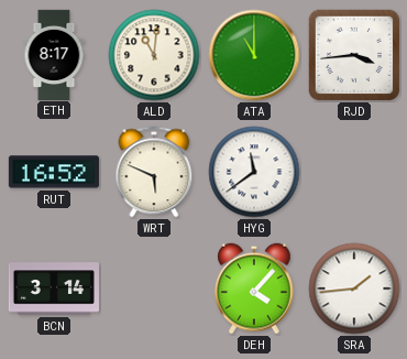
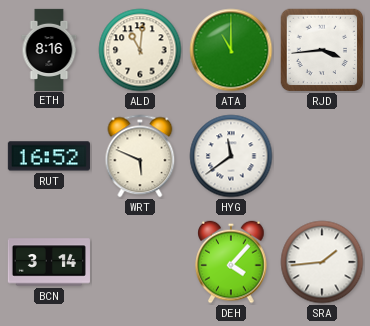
ETH: 8:17 -> 8:16 (49, 49)
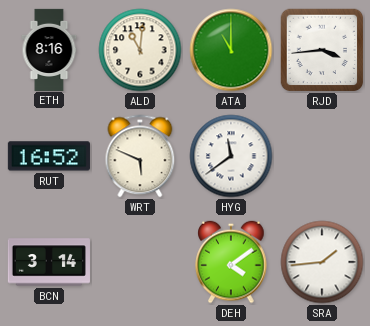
DEH: 4:07 -> 4:09 (231, 262)
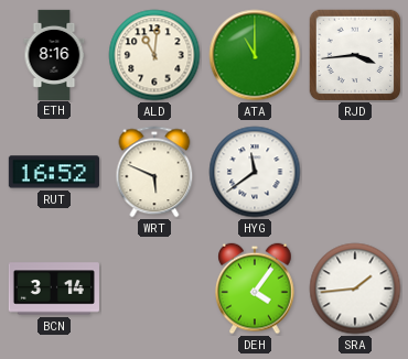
DEH: 4:09 -> 4:06 (255, 289)
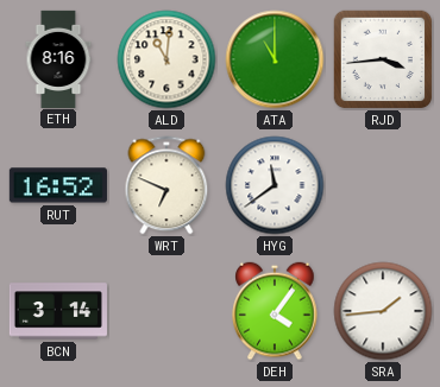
WRT: 5:49 -> 6:49 (166, 185)
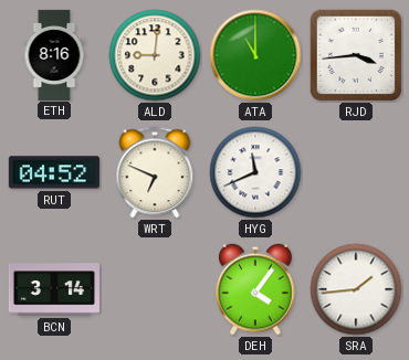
ALD: 11:01 -> 9:01 (155, 55)
RUT: 16:52 -> 04:52 (54, 172)
HYG: 11:39 -> 11:41 (255, 172)
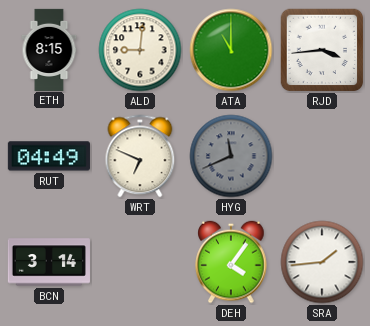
ETH: 8:16 -> 8:15 (49, 49)
RUT: 04:52 -> 04:49 (49, 156)
HYG dial: white -> grey (231, 156)
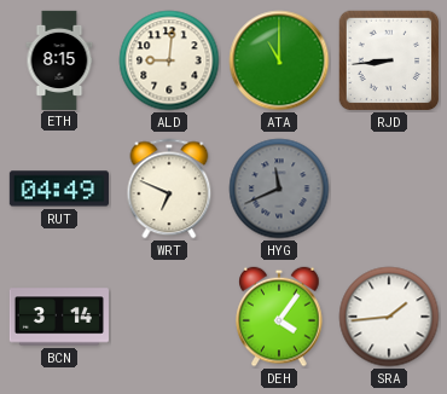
RJD: 3:44 -> 8:44 (389, 60)
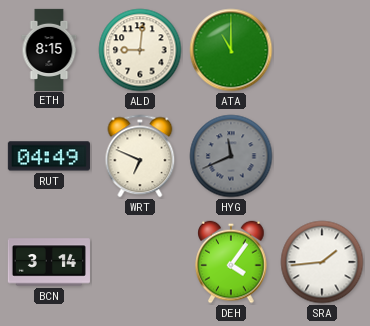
RJD: 8:44 -> none (389, 60)
